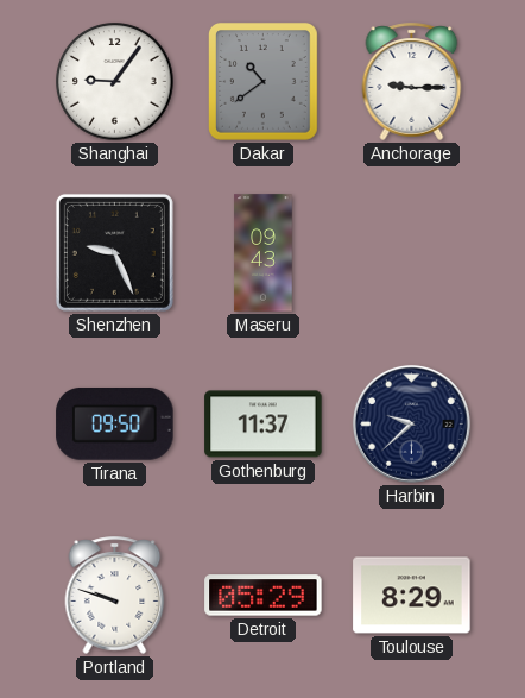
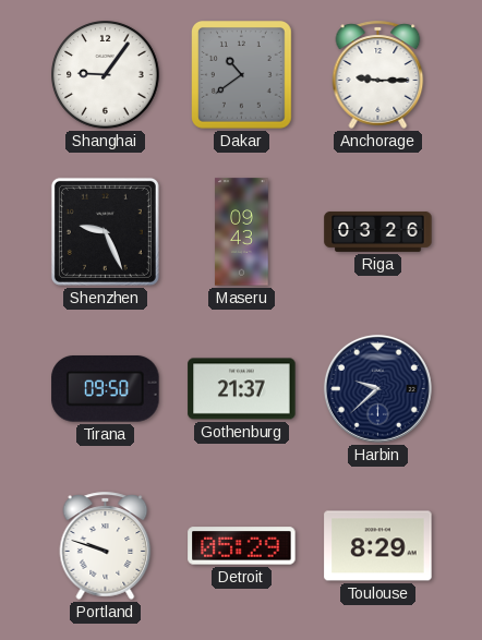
Riga: none -> 03:26 (378, 231)
Gothenburg: 11:37 -> 21:37 (242, 389)
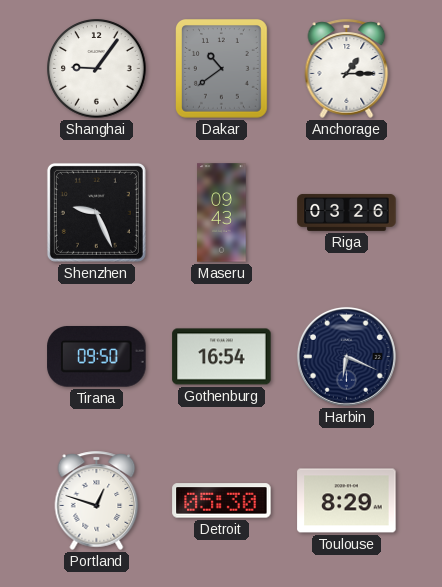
Anchorage: 9:15 -> 1:15 (347, 68)
Gothenburg: 21:37 -> 16:54 (222, 357)
Harbin: 9:38 -> 6:19 (346, 356)
Portland: 9:48 -> 12:48 (97, 500)
Detroit: 05:29 -> 05:30 (222, 501)
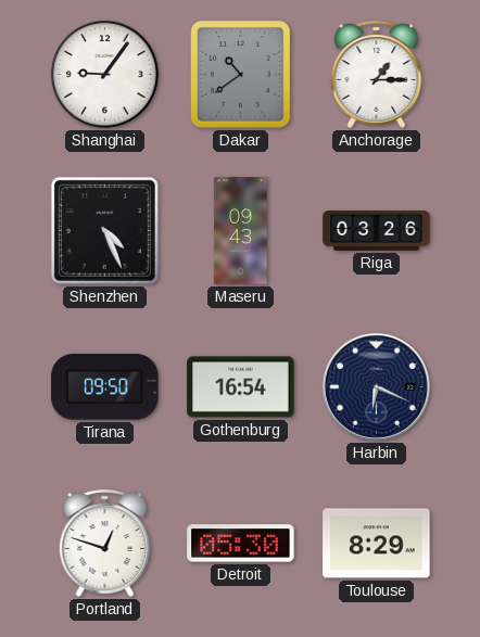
Shenzhen: 9:26 -> 4:26 (104, 230)
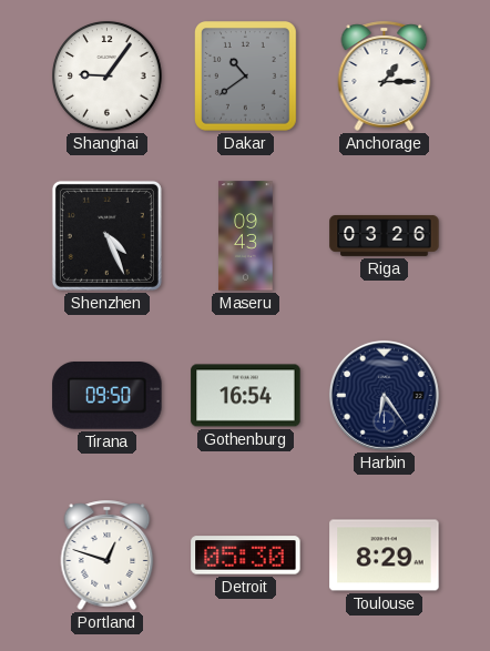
Harbin: 6:19 -> 6:24 (384, 395)
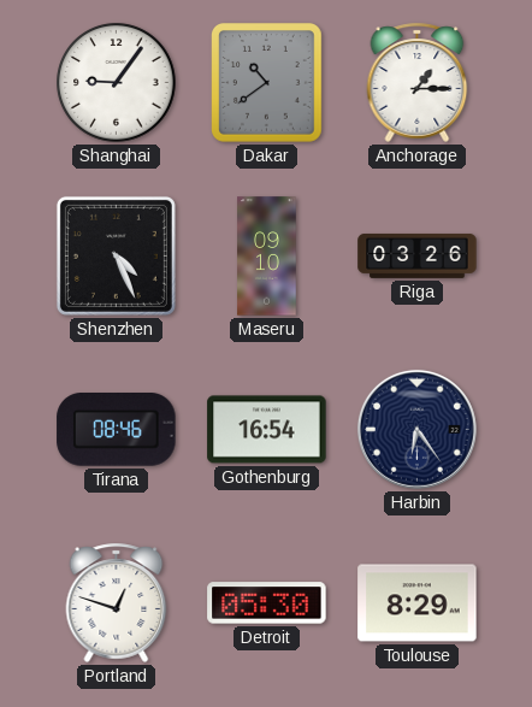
Maseru: 09:43 -> 09:10 (267, 257)
Tirana: 09:50 -> 08:46 (117, 430)
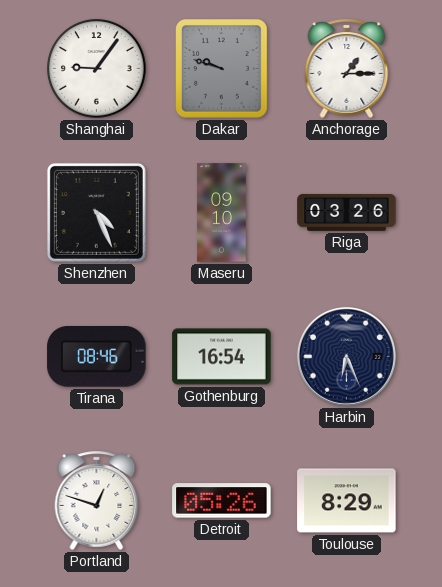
Dakar: 10:39 -> 9:48 (222, 69)
Harbin: 6:24 -> 6:26 (346, 356)
Detroit: 05:30 -> 05:26 (222, 501)
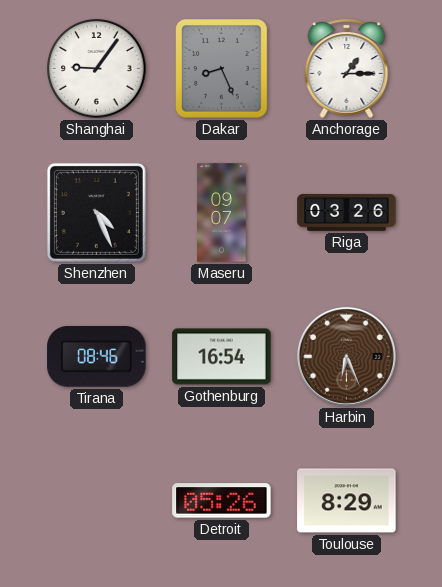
Dakar: 9:48 -> 8:26 (222, 69)
Maseru: 09:10 -> 09:07 (222, 213)
Harbin dial: navy -> brown (346, 356)
Portland: 12:48 -> none (97, 500)
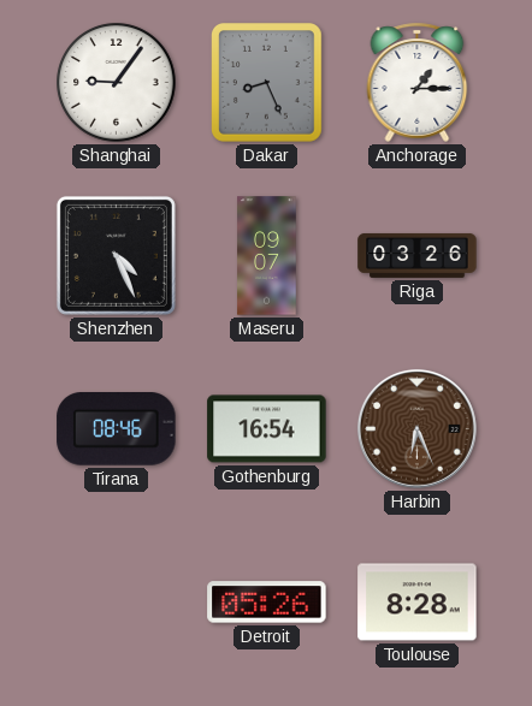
Toulouse: 8:29 -> 8:28 (418, 603)
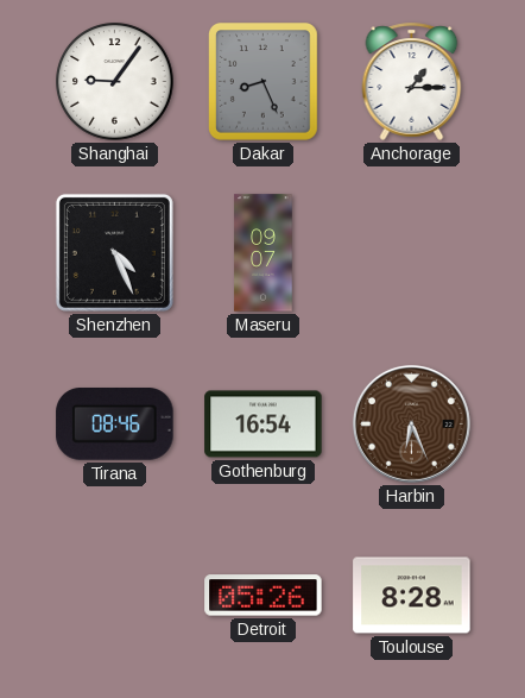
Riga: 03:26 -> none (418, 255)
